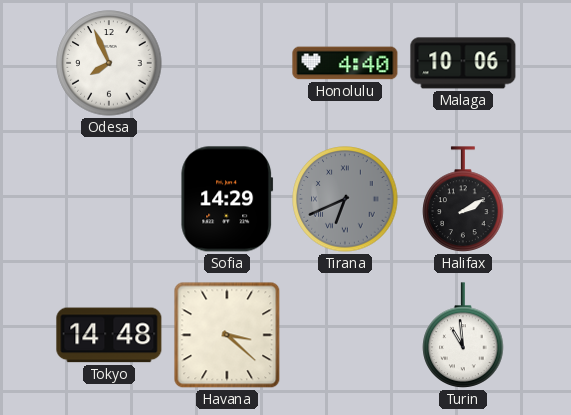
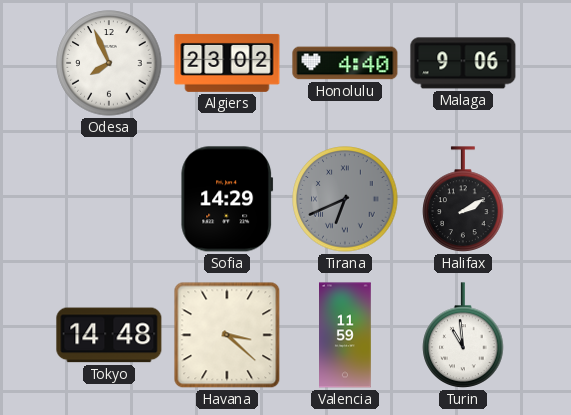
Algiers: none -> 23:02 (227, 63)
Malaga: 10:06 -> 9:06 (463, 63)
Valencia: none -> 11:59 (346, 335)
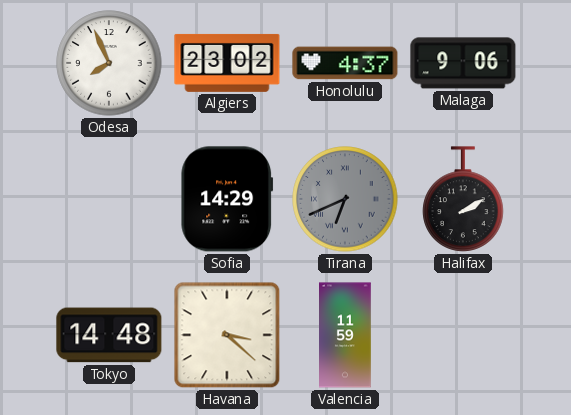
Honolulu: 4:40 -> 4:37 (345, 63)
Turin: 10:59 -> none (463, 335)
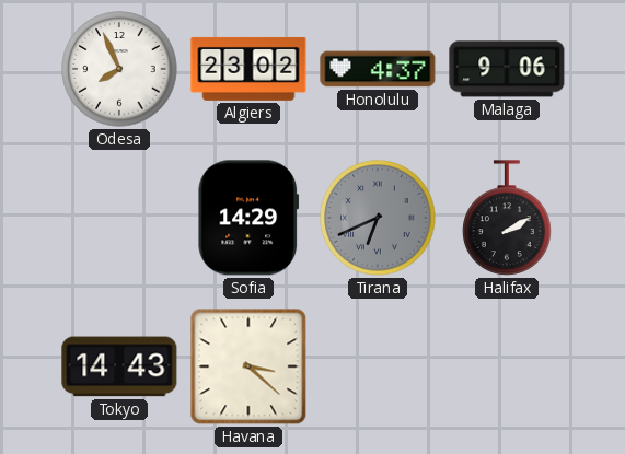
Tokyo: 14:48 -> 14:43 (119, 366)
Valencia: 11:59 -> none (346, 335)
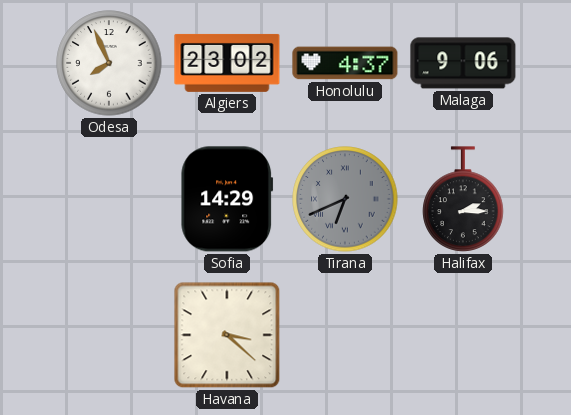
Halifax: 2:10 -> 2:15 (463, 199)
Tokyo: 14:43 -> none (119, 366)
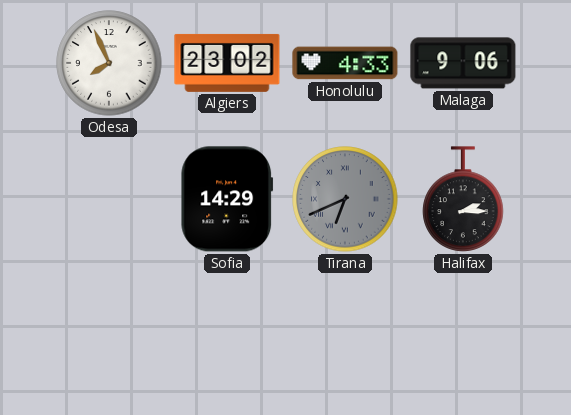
Honolulu: 4:37 -> 4:33 (345, 63)
Havana: 3:22 -> none (227, 335)
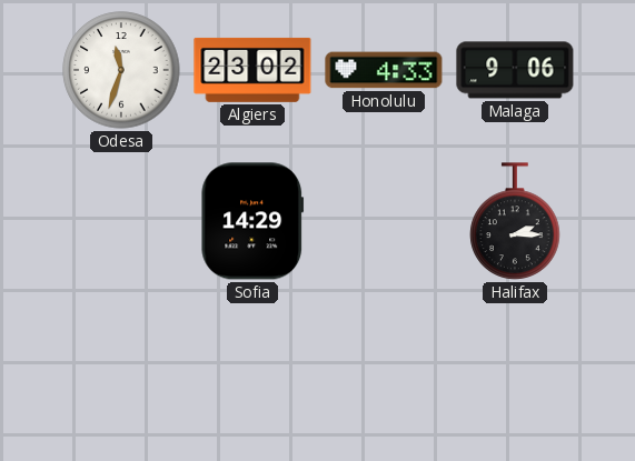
Odesa: 7:56 -> 11:33 (121, 70)
Tirana: 6:41 -> none (345, 199)
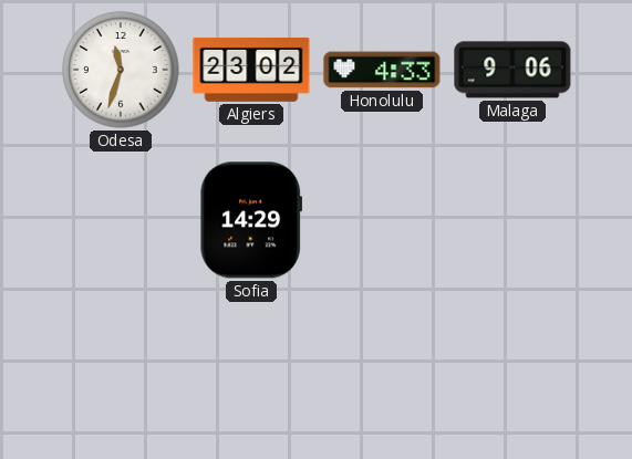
Halifax: 2:15 -> none (515, 221)
